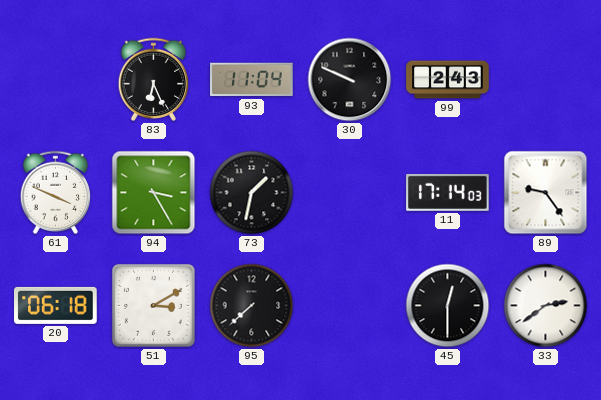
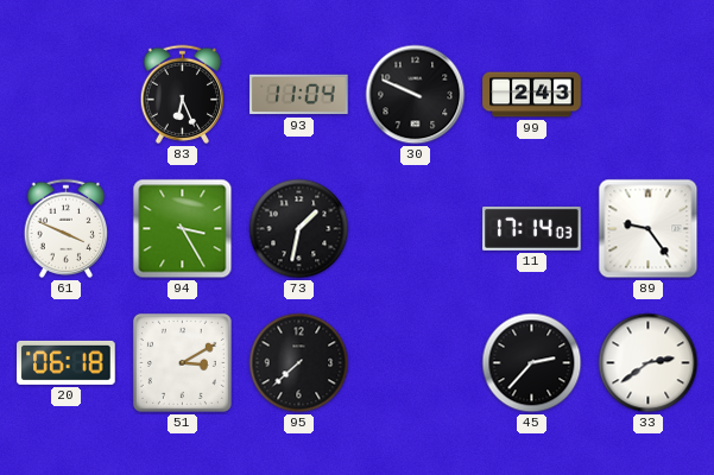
45: 12:30 -> 2:37 (532, 363)
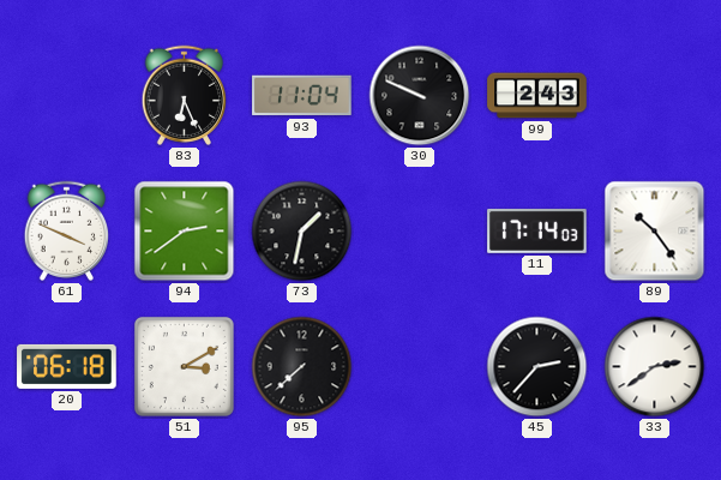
94: 3:25 -> 2:39 (185, 232)
89: 9:24 -> 10:24 (655, 232)
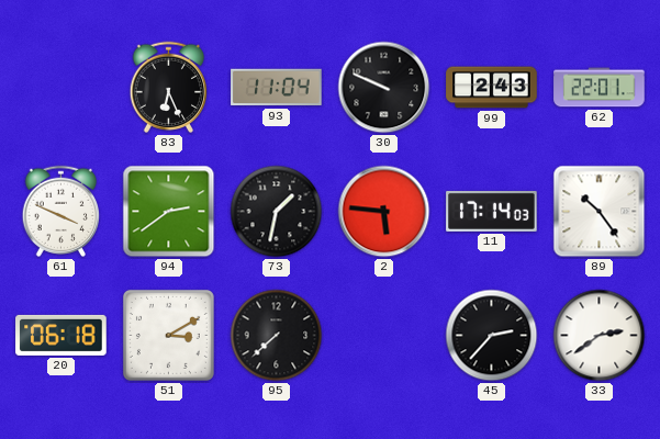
62: none -> 22:01 (600, 88)
2: none -> 5:46 (384, 212)
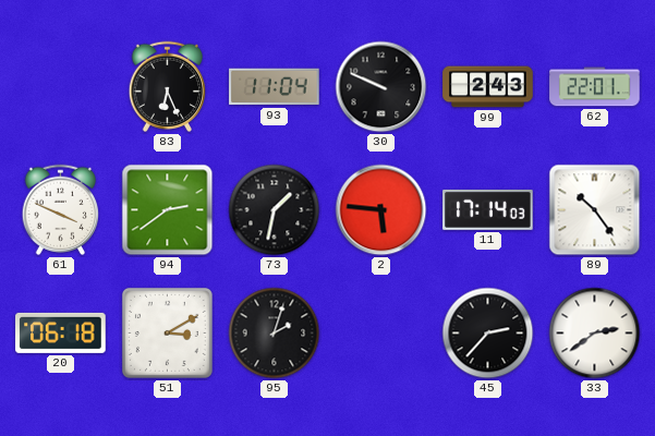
95: 7:38 -> 2:03 (275, 334)
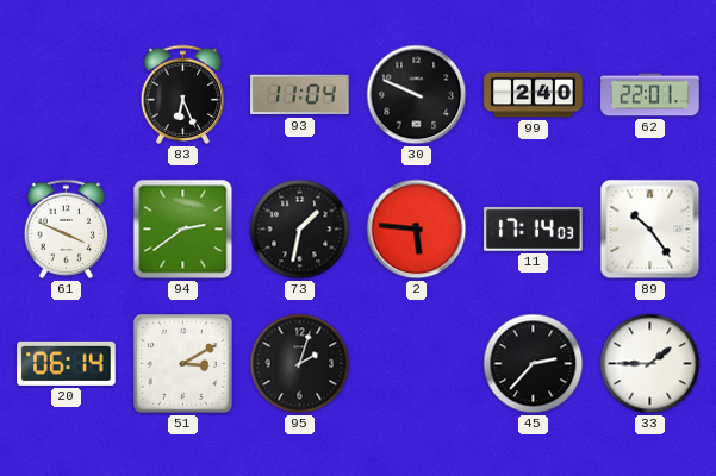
99: 2:43 -> 2:40 (534, 95)
20: 06:18 -> 06:14 (67, 363)
33: 2:39 -> 1:45 (650, 364)
